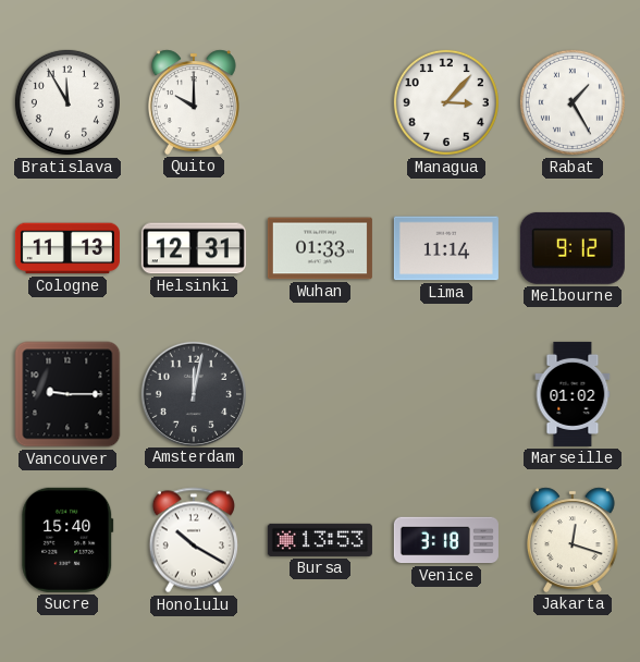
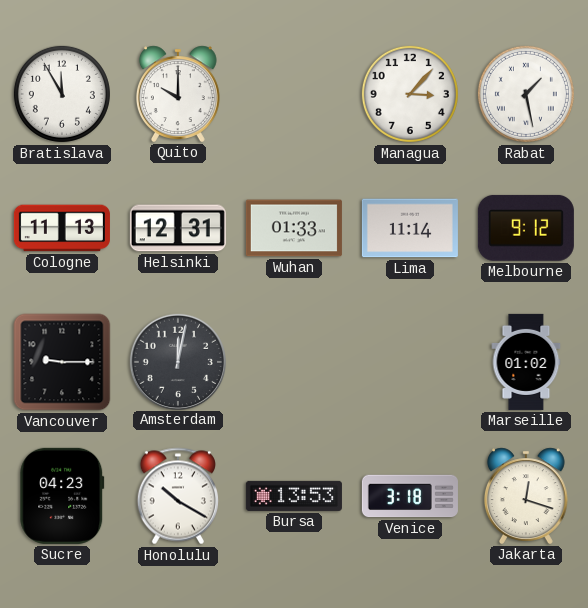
Rabat: 1:25 -> 1:28 (526, 94)
Sucre: 15:40 -> 04:23 (62, 496)
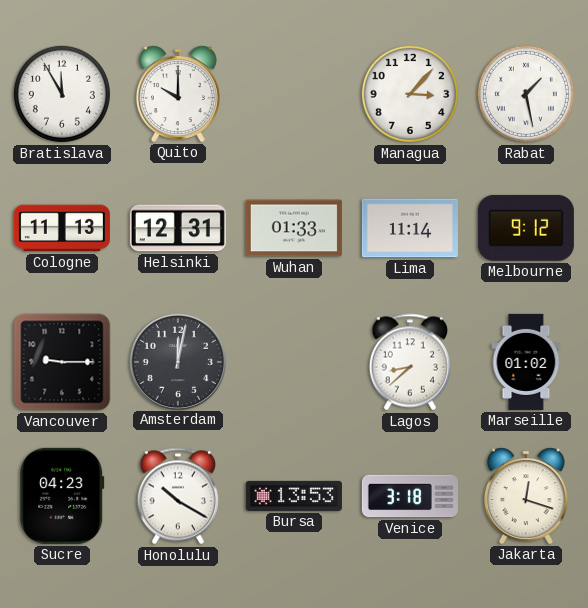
Lagos: none -> 8:38 (409, 362)
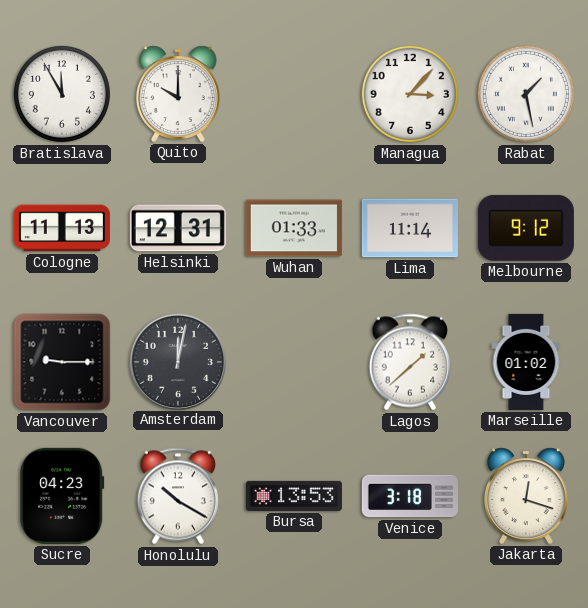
Lagos: 8:38 -> 1:38 (409, 362)
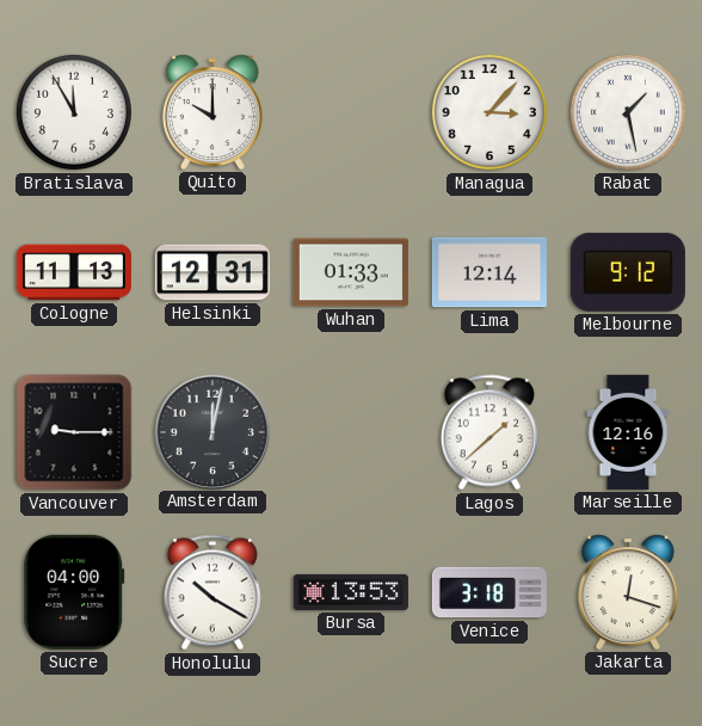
Lima: 11:14 -> 12:14 (489, 272)
Marseille: 01:02 -> 12:16 (628, 432)
Sucre: 04:23 -> 04:00 (74, 592)
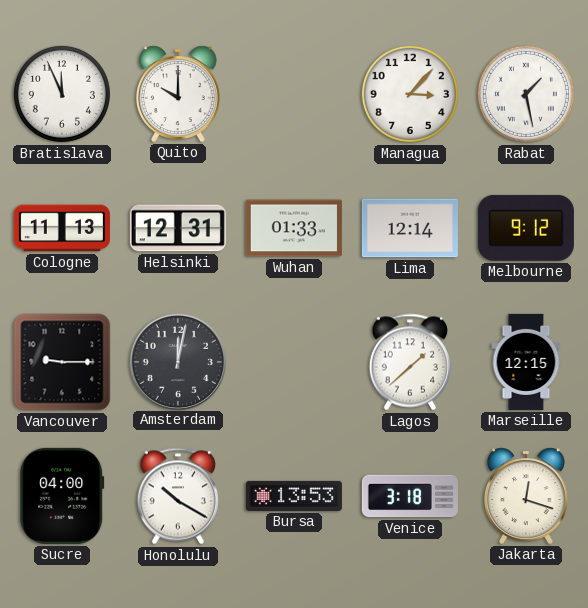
Bratislava: 11:55 -> 11:56 (62, 94)
Marseille: 12:16 -> 12:15 (526, 362)
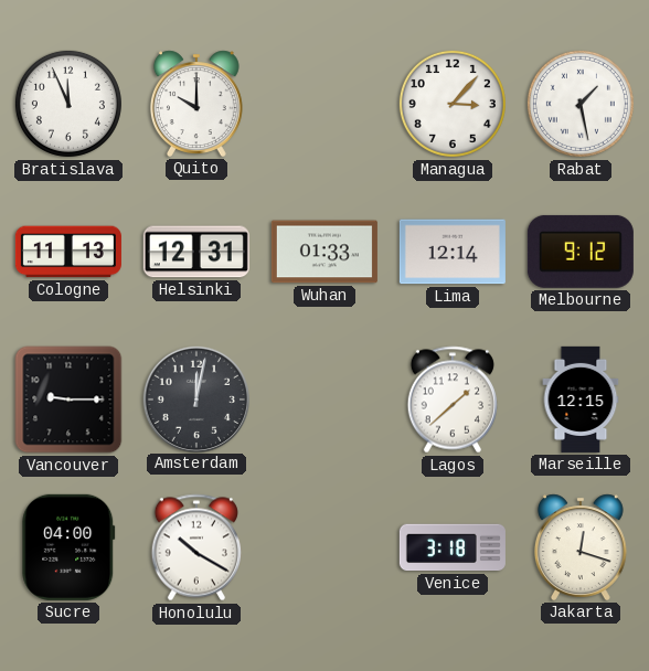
Bursa: 13:53 -> none (294, 496)
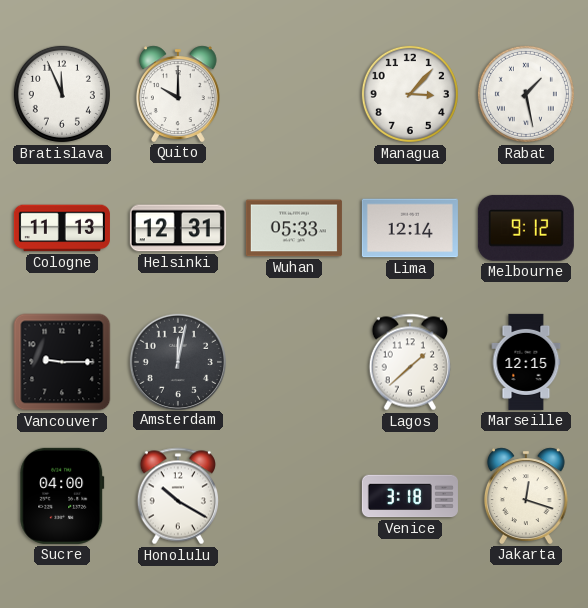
Wuhan: 01:33 -> 05:33 (294, 228)
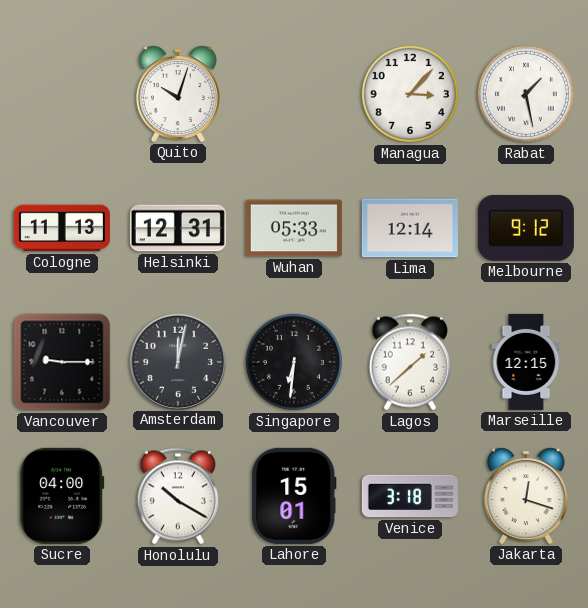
Bratislava: 11:56 -> none (62, 94)
Quito: 10:00 -> 10:03 (178, 94)
Singapore: none -> 6:31 (294, 362)
Lahore: none -> 15:01 (294, 496)
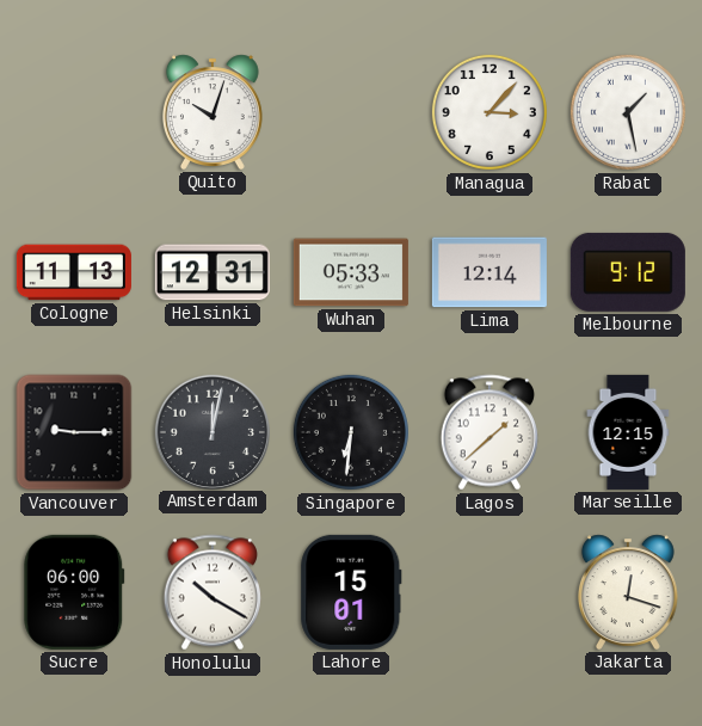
Sucre: 04:00 -> 06:00 (74, 592)
Venice: 3:18 -> none (410, 496)
